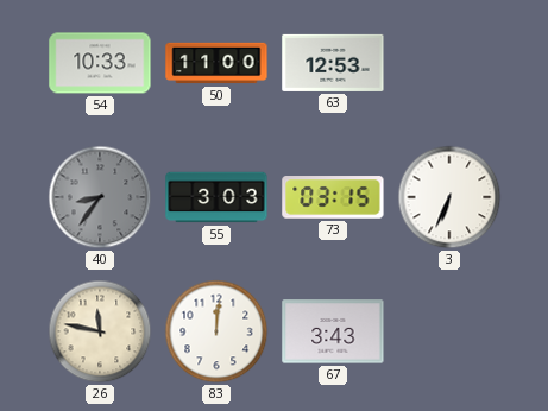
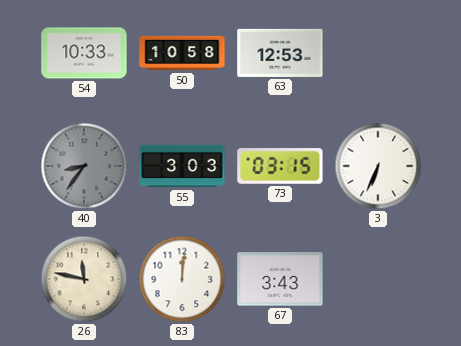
50: 11:00 -> 10:58 (182, 53)
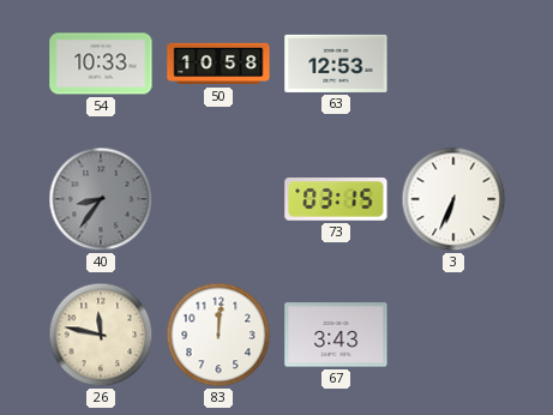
55: 3:03 -> none (182, 166)
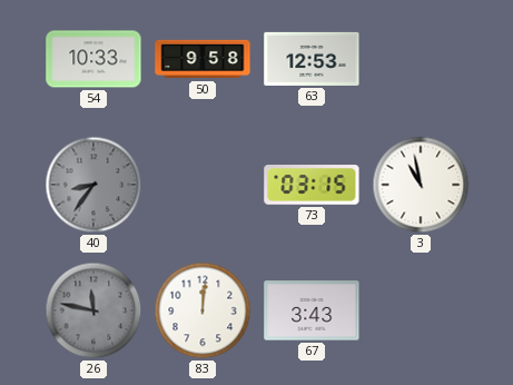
50: 10:58 -> 9:58 (203, 59)
3: 6:34 -> 10:58 (421, 185)
26 dial: cream -> grey (93, 310)
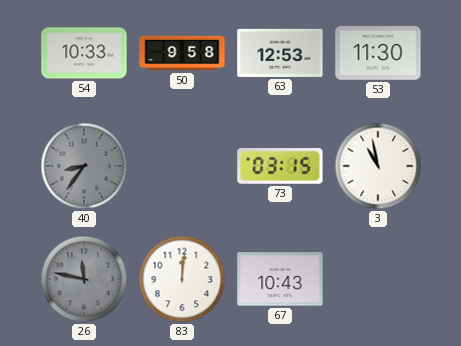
53: none -> 11:30 (378, 53)
67: 3:43 -> 10:43 (280, 279)
